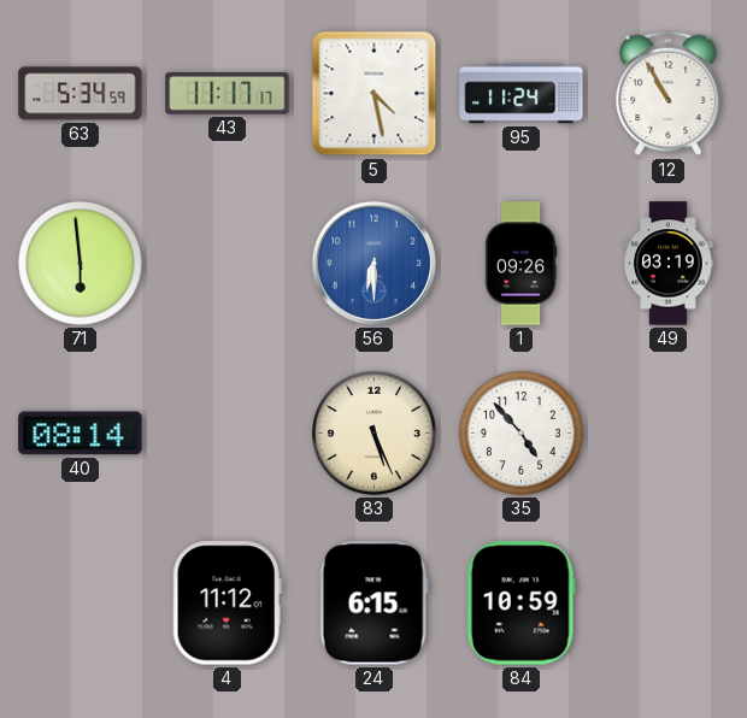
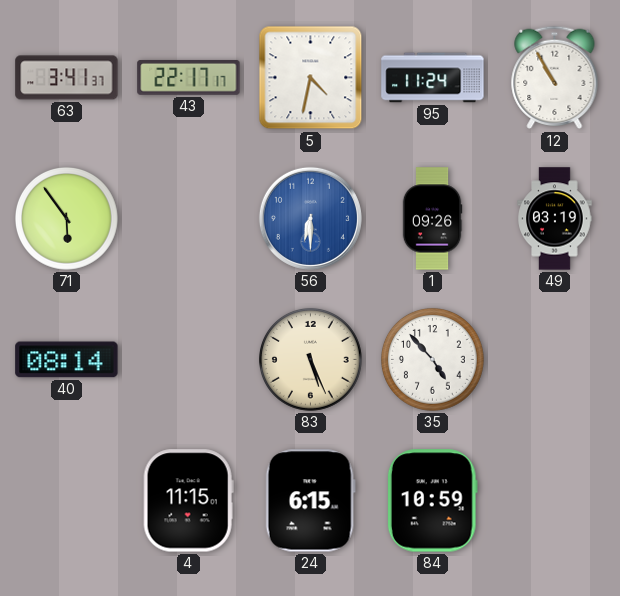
63: 5:34 -> 3:41 (67, 78)
43: 11:17 -> 22:17 (189, 77)
5: 4:28 -> 4:32 (311, 78)
71: 5:59 -> 5:54 (67, 219)
4: 11:12 -> 11:15 (188, 501)
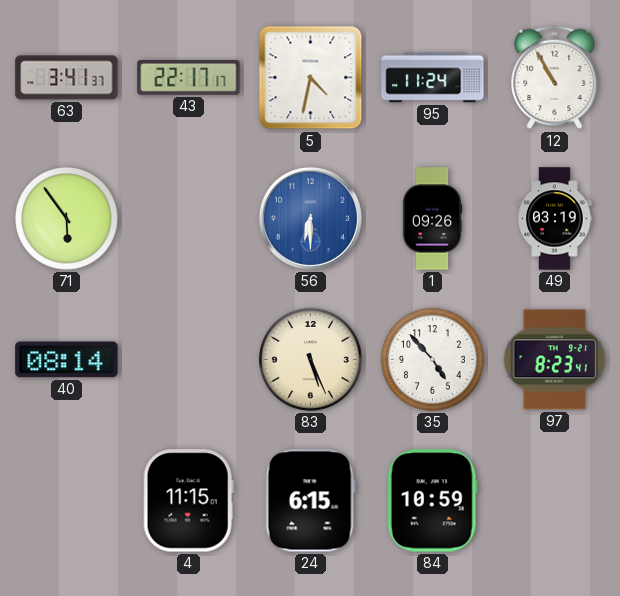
97: none -> 8:23 (555, 360)
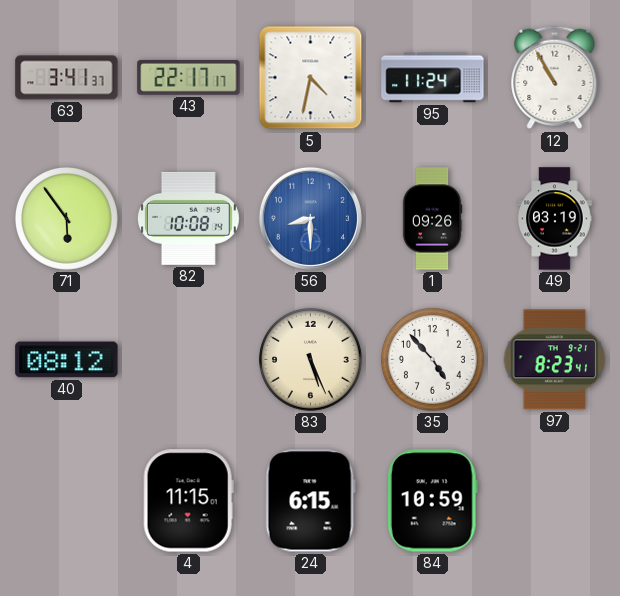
82: none -> 10:08 (188, 218)
56: 6:30 -> 8:30 (310, 218)
40: 08:14 -> 08:12 (67, 360)
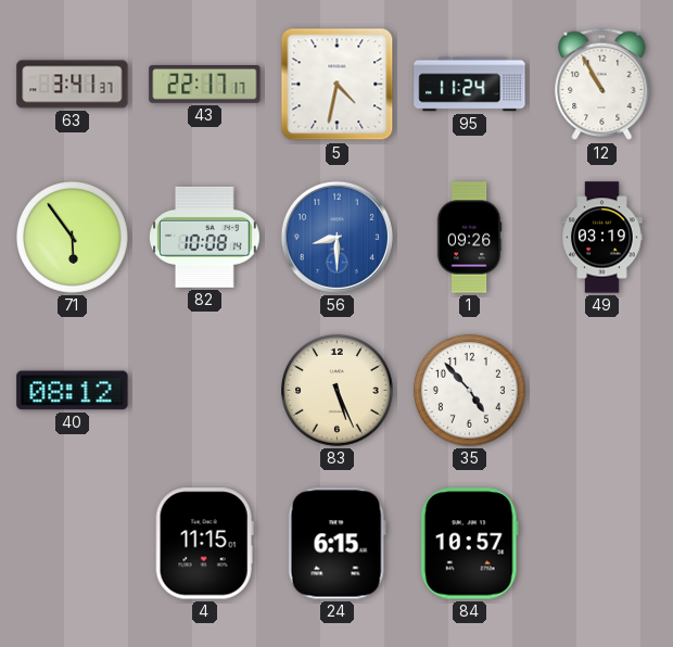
97: 8:23 -> none (555, 360)
84: 10:59 -> 10:57 (469, 544)
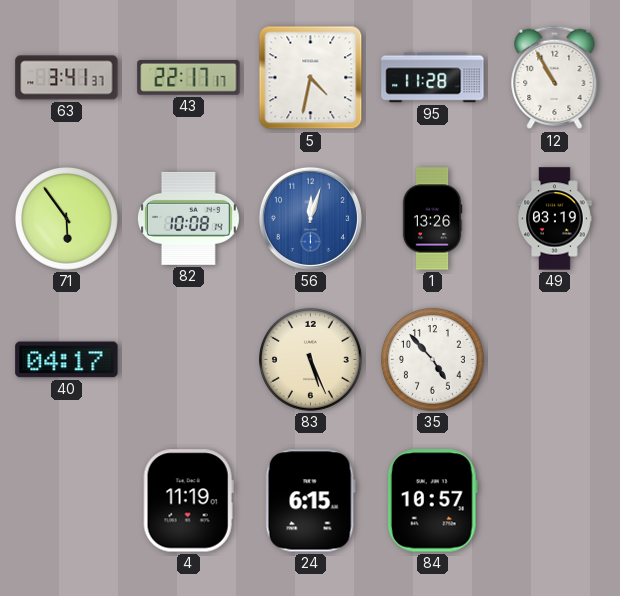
95: 11:24 -> 11:28 (433, 78)
56: 8:30 -> 12:03 (310, 218)
1: 09:26 -> 13:26 (432, 219)
40: 08:12 -> 04:17 (67, 360)
4: 11:15 -> 11:19 (188, 501)
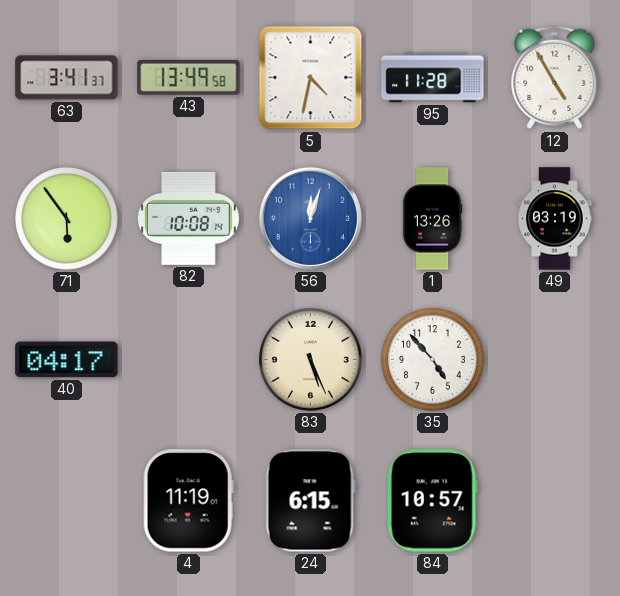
43: 22:17 -> 13:49 (189, 77)
12: 10:55 -> 4:55 (555, 78)
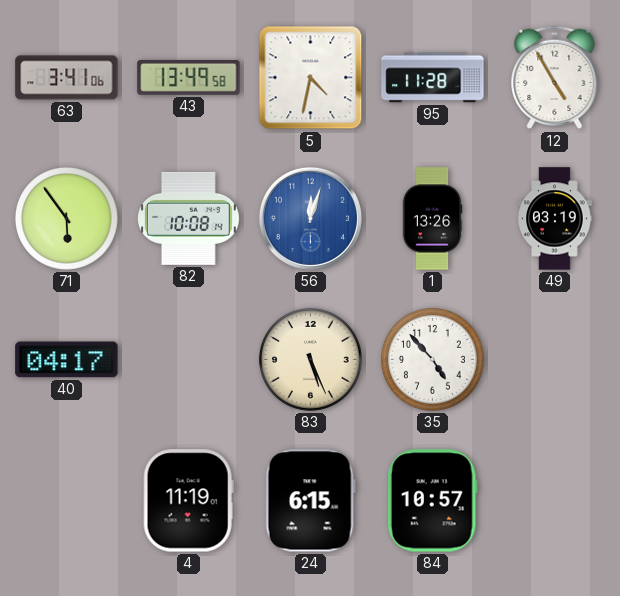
63: 3:41:37 -> 3:41:06 (67, 78)
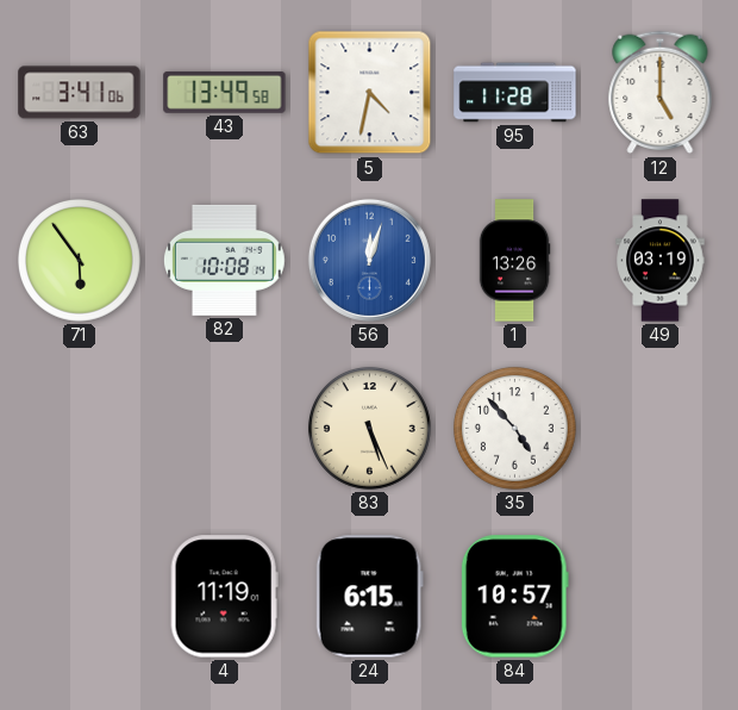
12: 4:55 -> 5:00 (661, 93)
40: 04:17 -> none (67, 360)
